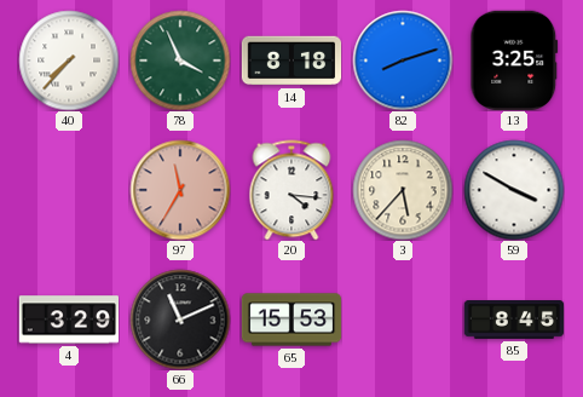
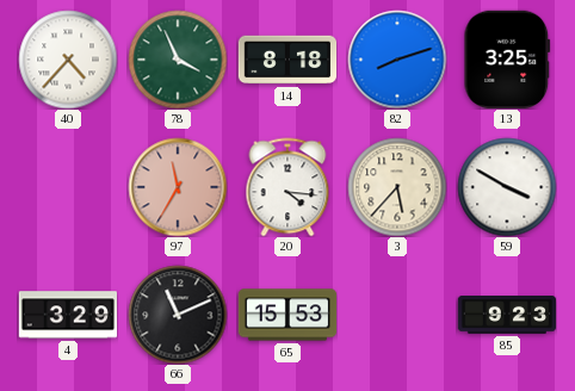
40: 7:37 -> 4:37 (68, 60)
85: 8:45 -> 9:23 (507, 316)
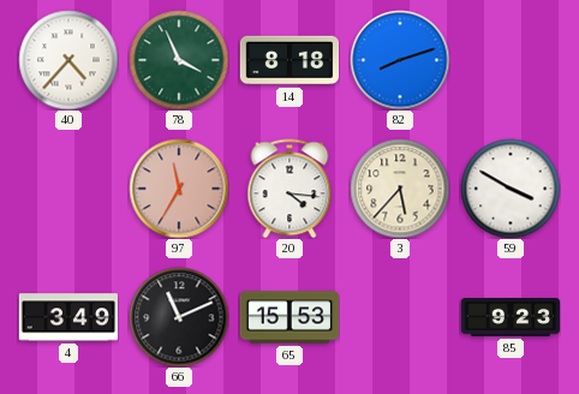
13: 3:25 -> none (507, 58)
4: 3:29 -> 3:49 (67, 317)
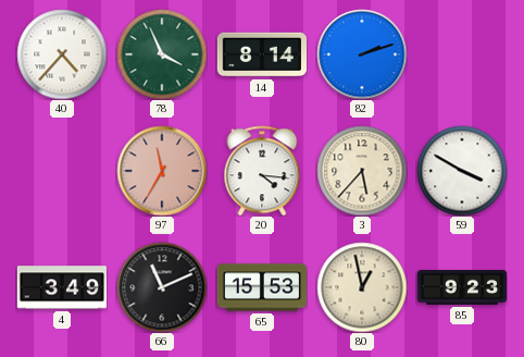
14: 8:18 -> 8:14 (262, 54)
82: 8:12 -> 2:12 (362, 54)
80: none -> 12:58 (362, 287)
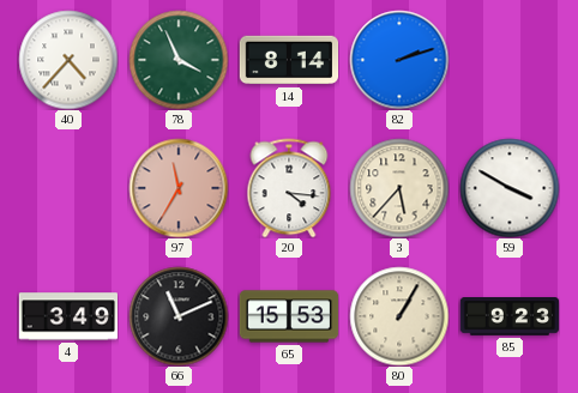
80: 12:58 -> 1:05 (399, 316)
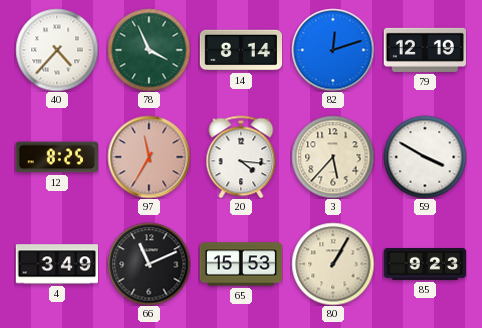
82: 2:12 -> 12:12 (333, 50)
79: none -> 12:19 (424, 50)
12: none -> 8:25 (56, 157)
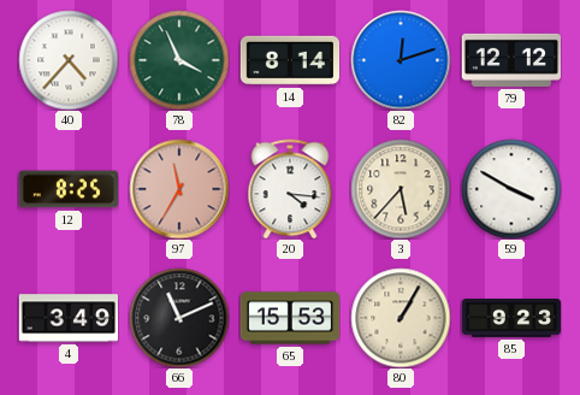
79: 12:19 -> 12:12 (510, 60)
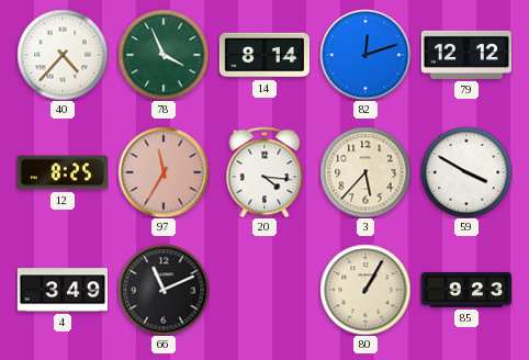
65: 15:53 -> none (290, 318)
